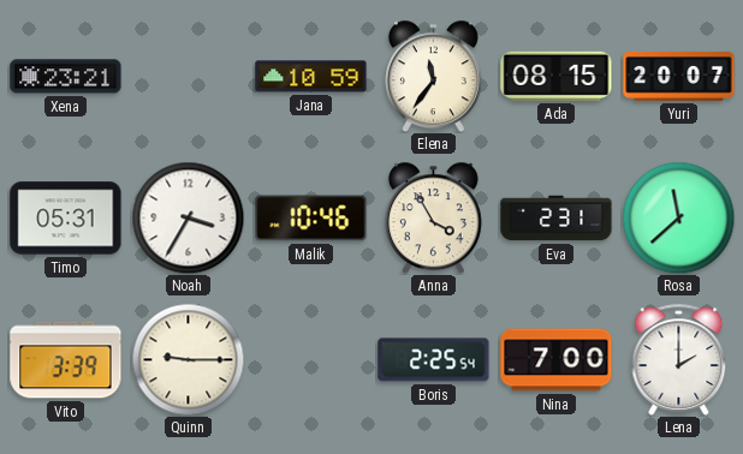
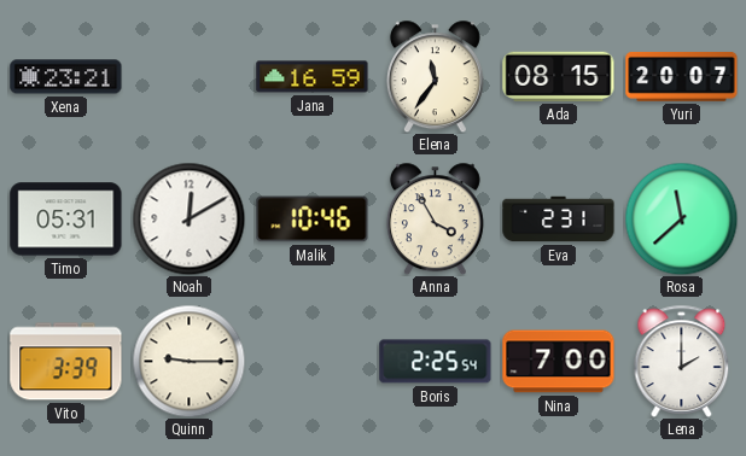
Jana: 10:59 -> 16:59 (313, 77)
Noah: 3:35 -> 12:10 (188, 218)
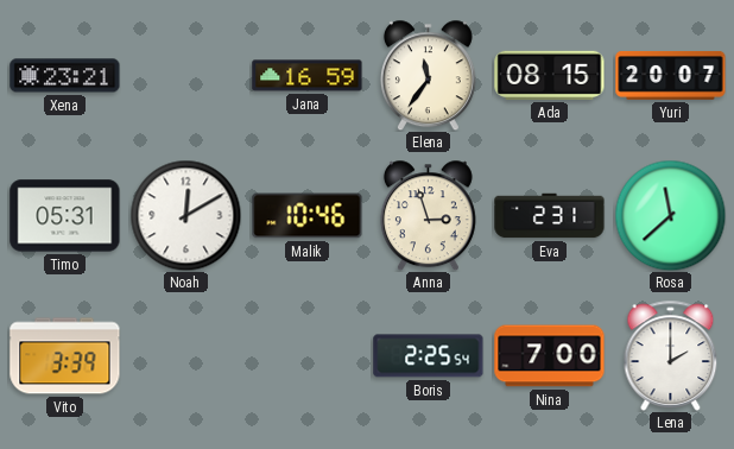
Anna: 3:55 -> 2:57 (428, 215)
Quinn: 9:15 -> none (188, 361)
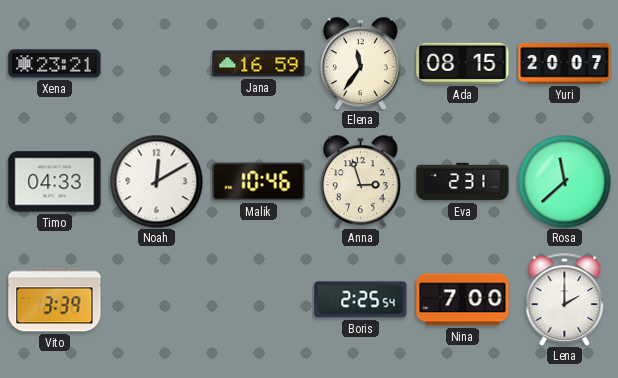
Timo: 05:31 -> 04:33 (55, 182)
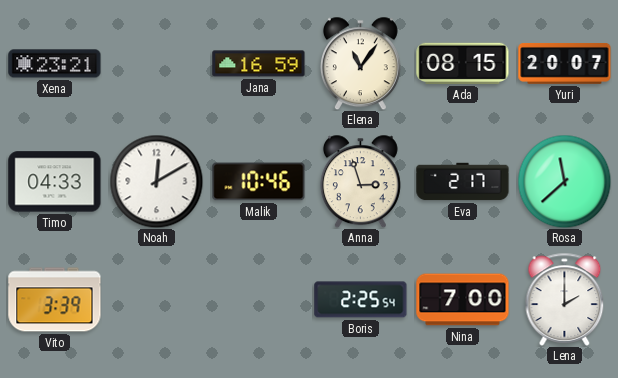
Elena: 11:36 -> 11:06 (360, 63)
Eva: 2:31 -> 2:17 (463, 182)
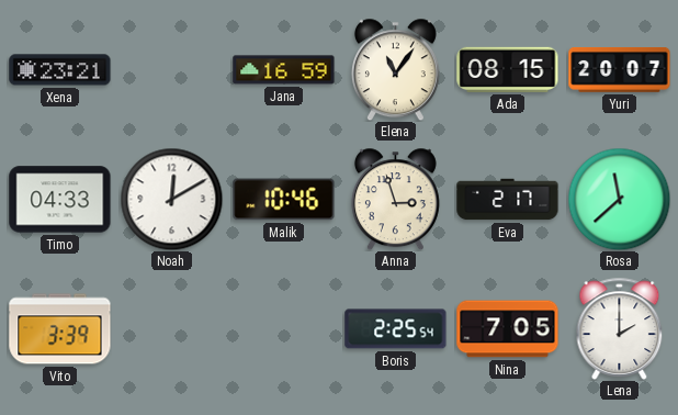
Nina: 7:00 -> 7:05 (508, 329)
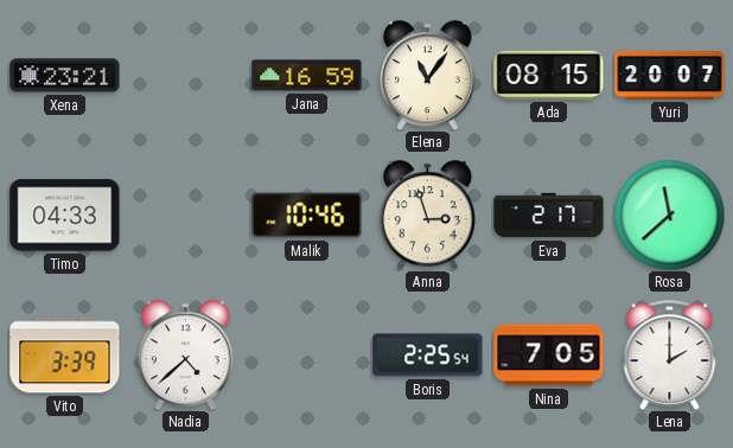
Noah: 12:10 -> none (171, 199)
Nadia: none -> 4:38 (185, 354)
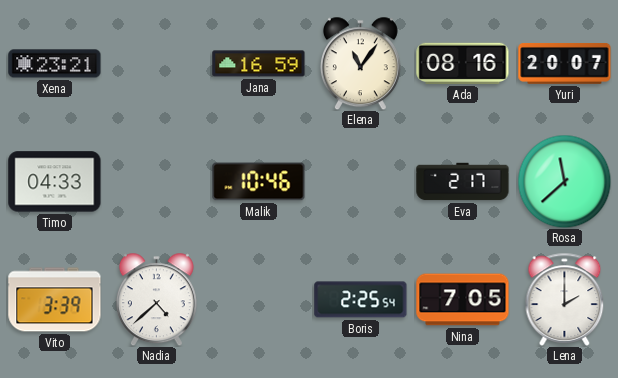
Ada: 08:15 -> 08:16 (463, 63)
Anna: 2:57 -> none (427, 215)
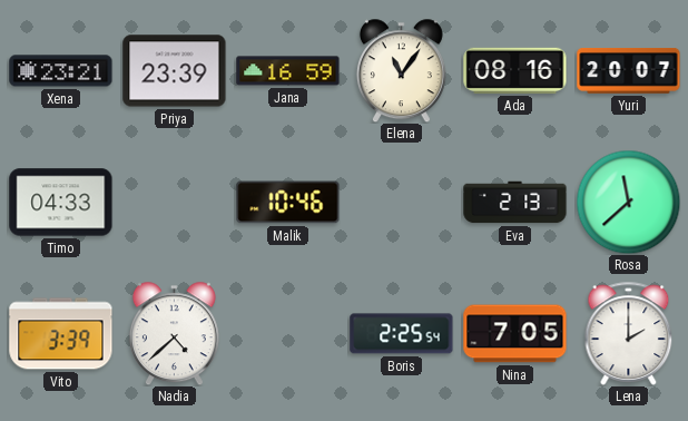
Priya: none -> 23:39 (175, 71)
Eva: 2:17 -> 2:13 (515, 203)
